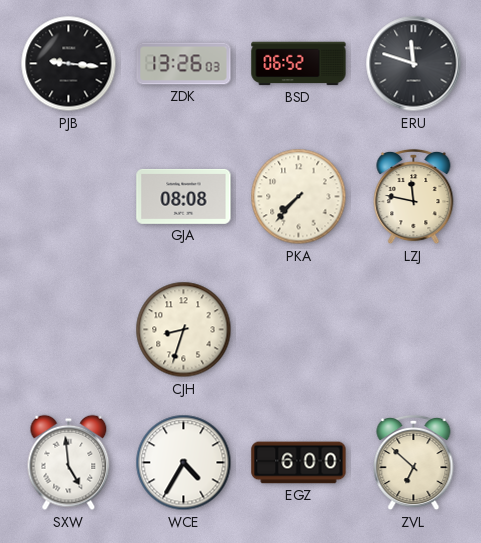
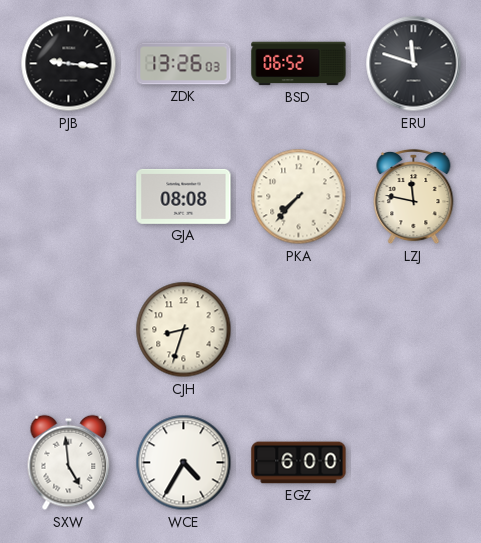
ZVL: 6:52 -> none (414, 463)
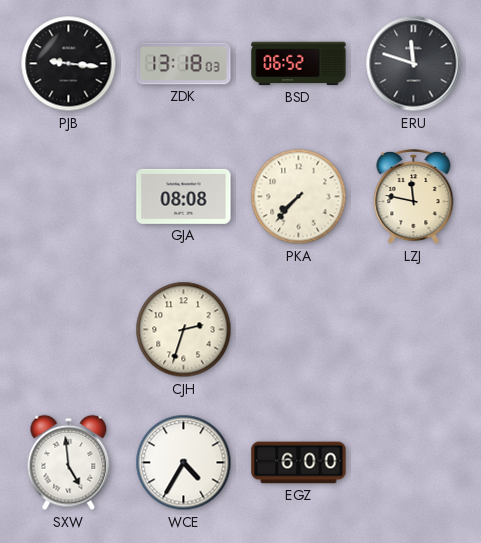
ZDK: 13:26 -> 13:18 (184, 64)
CJH: 8:33 -> 2:33 (184, 330)
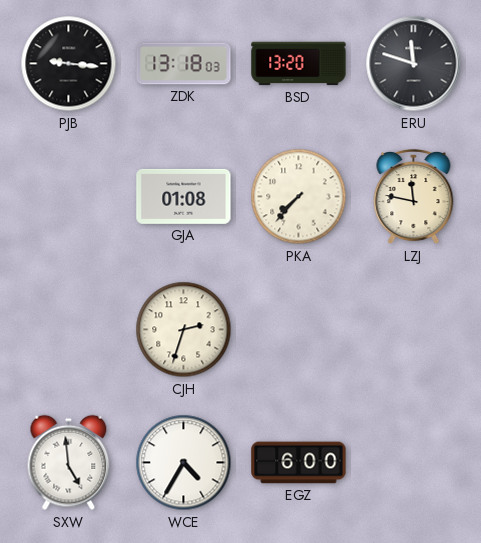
BSD: 06:52 -> 13:20 (299, 64)
GJA: 08:08 -> 01:08 (184, 196)
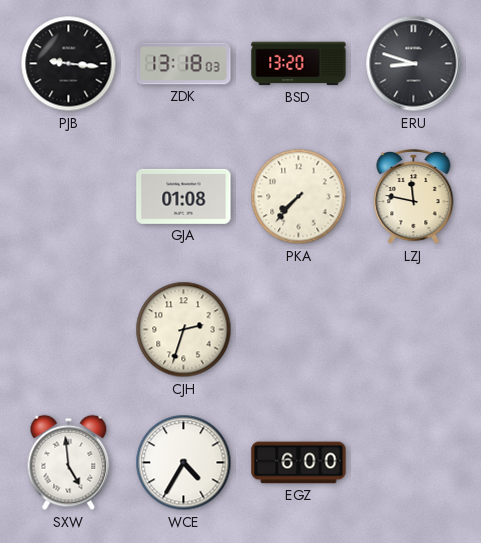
ERU: 11:48 -> 8:48 (414, 64)
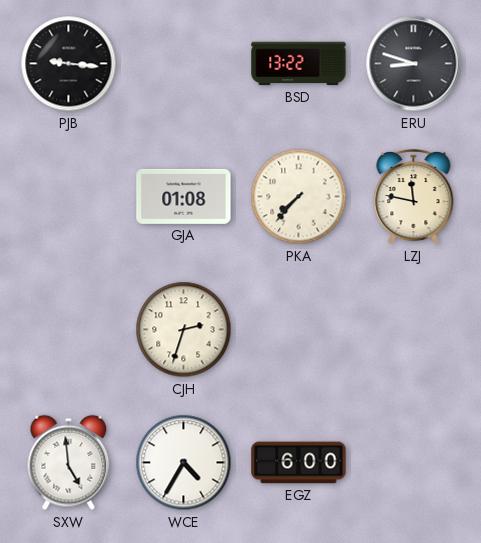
ZDK: 13:18 -> none (184, 64)
BSD: 13:20 -> 13:22 (299, 64)
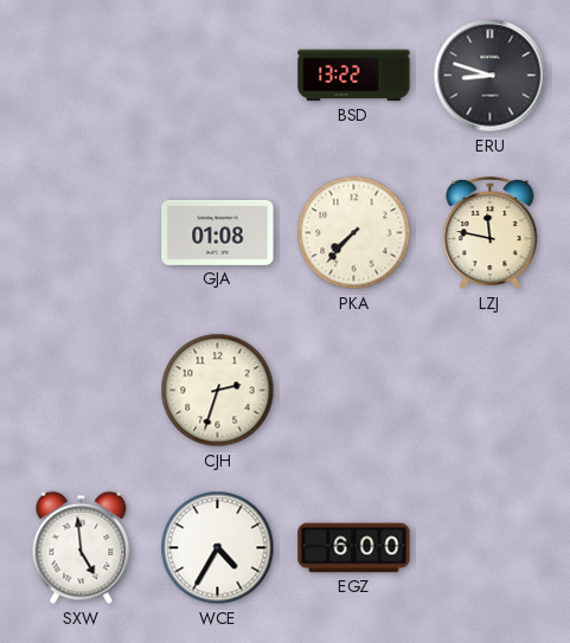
PJB: 9:16 -> none (69, 64)
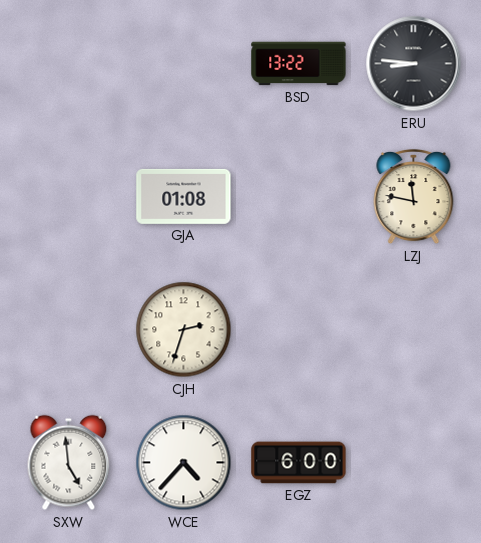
ERU: 8:48 -> 8:46 (414, 64)
PKA: 7:37 -> none (354, 233)
WCE: 4:35 -> 4:37 (184, 463)
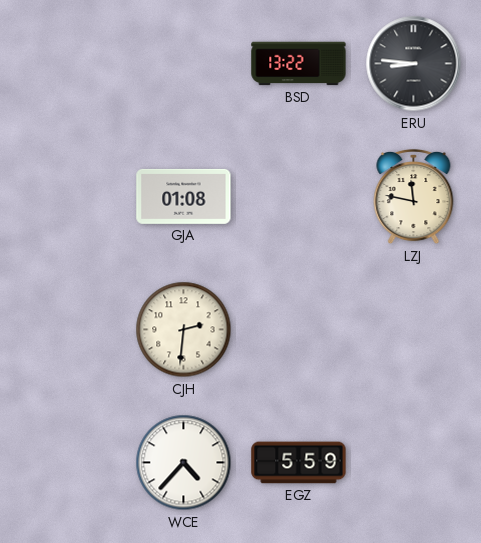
CJH: 2:33 -> 2:31 (184, 330)
SXW: 4:59 -> none (69, 463)
EGZ: 6:00 -> 5:59 (299, 463)
